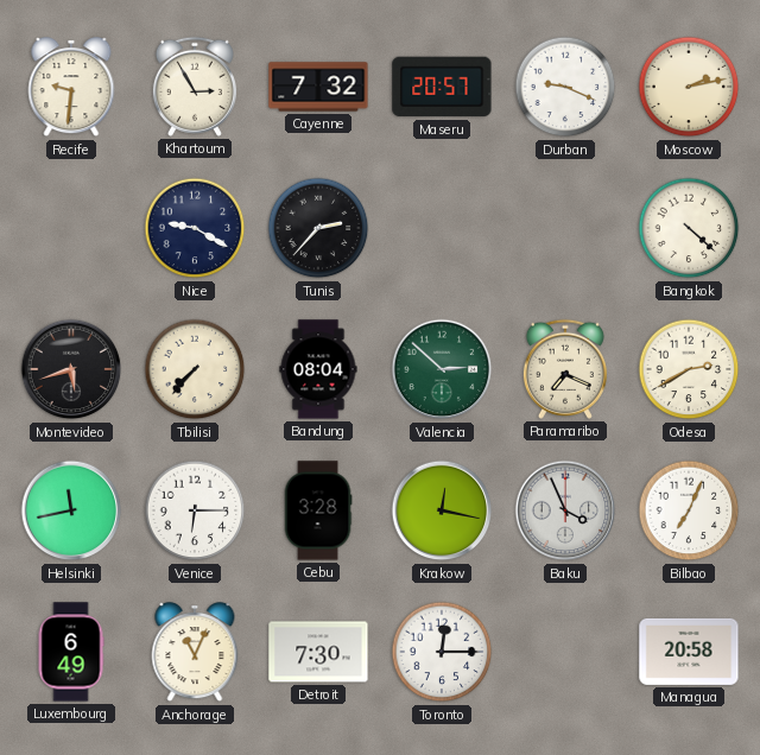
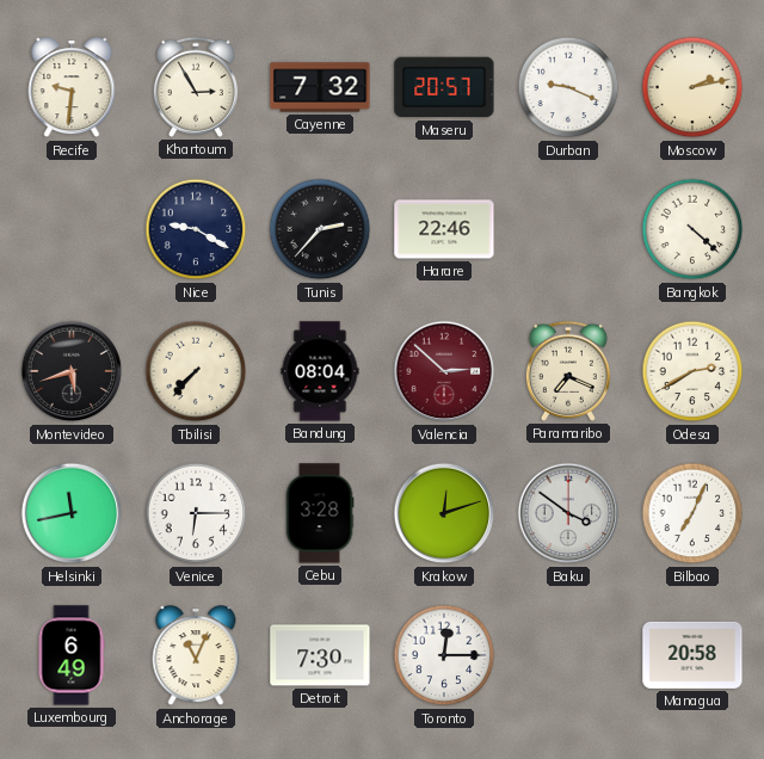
Harare: none -> 22:46 (444, 229)
Valencia dial: green -> burgundy (444, 371)
Krakow: 12:17 -> 12:12 (444, 513)
Baku: 3:56 -> 3:51 (568, 513)
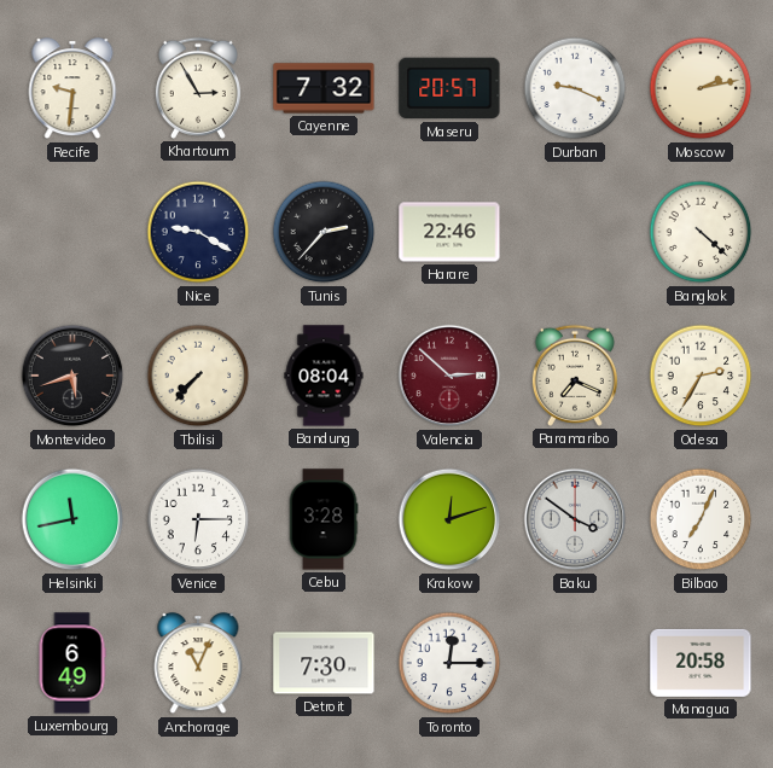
Odesa: 2:40 -> 2:35 (701, 376)
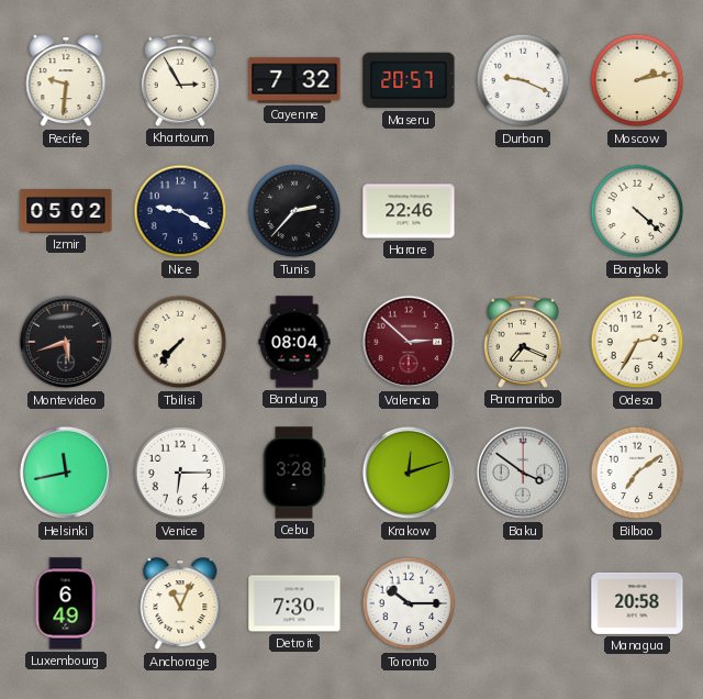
Izmir: none -> 05:02 (66, 212)
Bilbao: 7:04 -> 7:09 (637, 473)
Toronto: 12:15 -> 10:15 (409, 603)
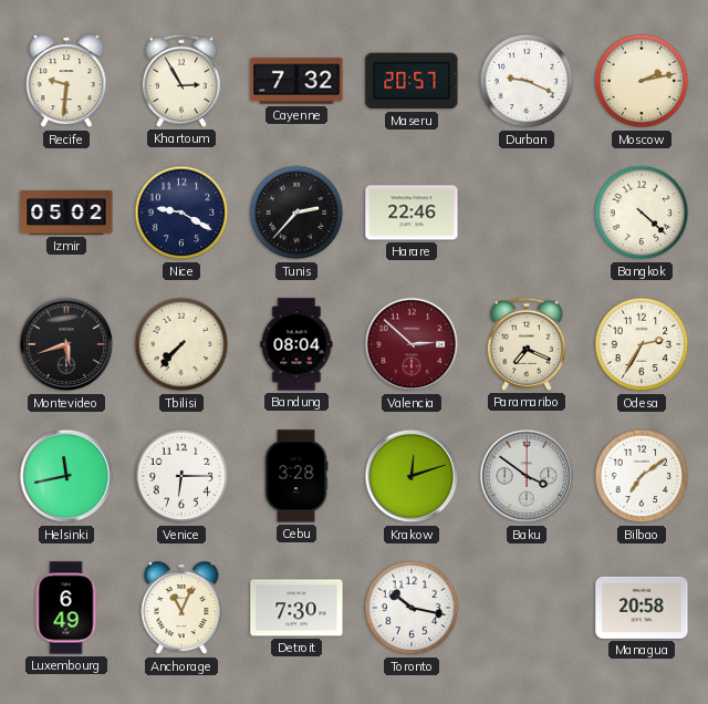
Toronto: 10:15 -> 10:17 (412, 608)
